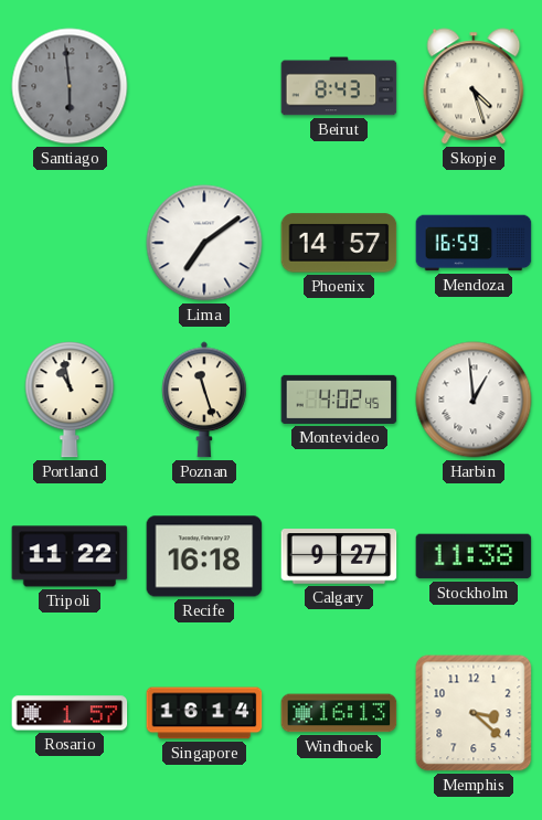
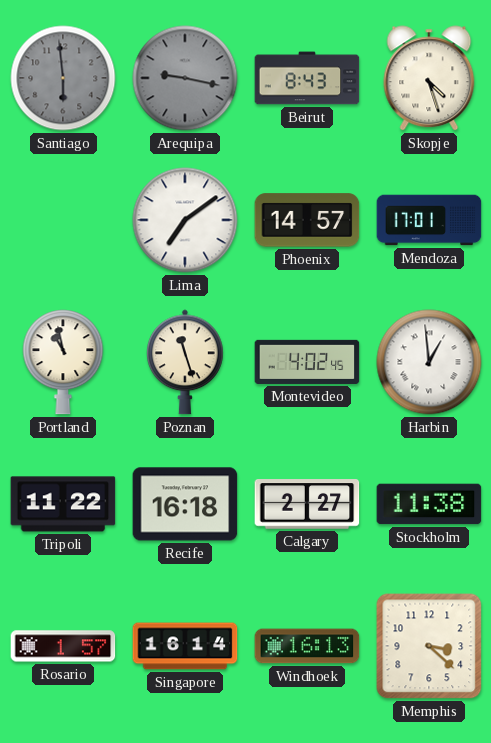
Arequipa: none -> 9:17 (185, 78)
Mendoza: 16:59 -> 17:01 (429, 220)
Calgary: 9:27 -> 2:27 (307, 504)
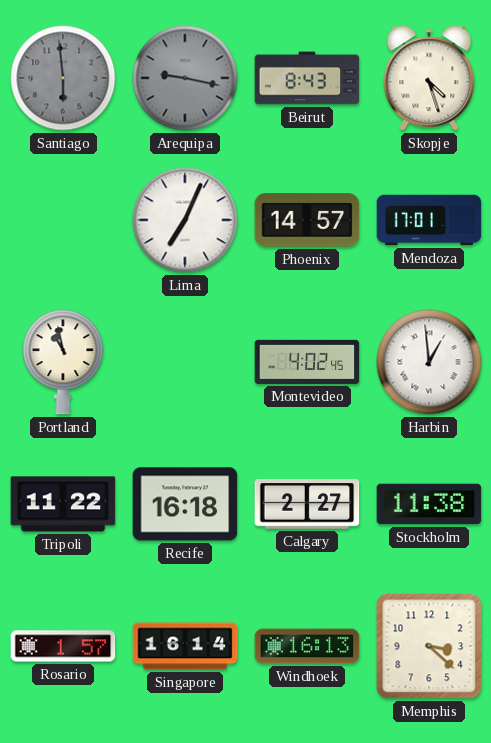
Lima: 7:09 -> 7:04 (185, 220)
Poznan: 11:27 -> none (186, 362)
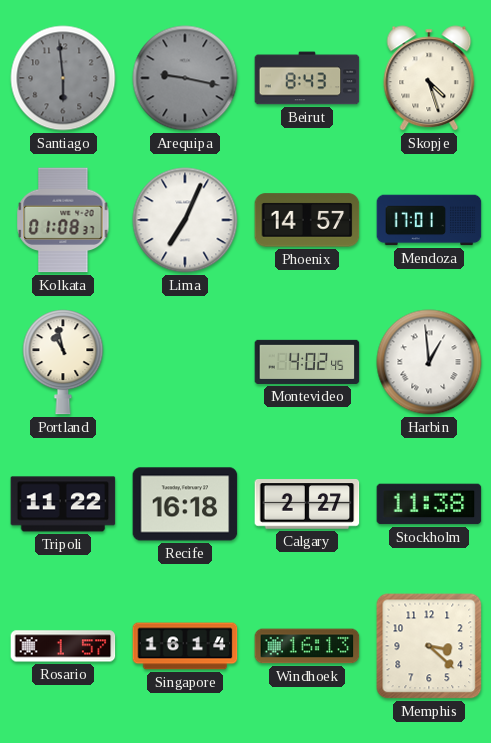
Kolkata: none -> 01:08 (63, 220)
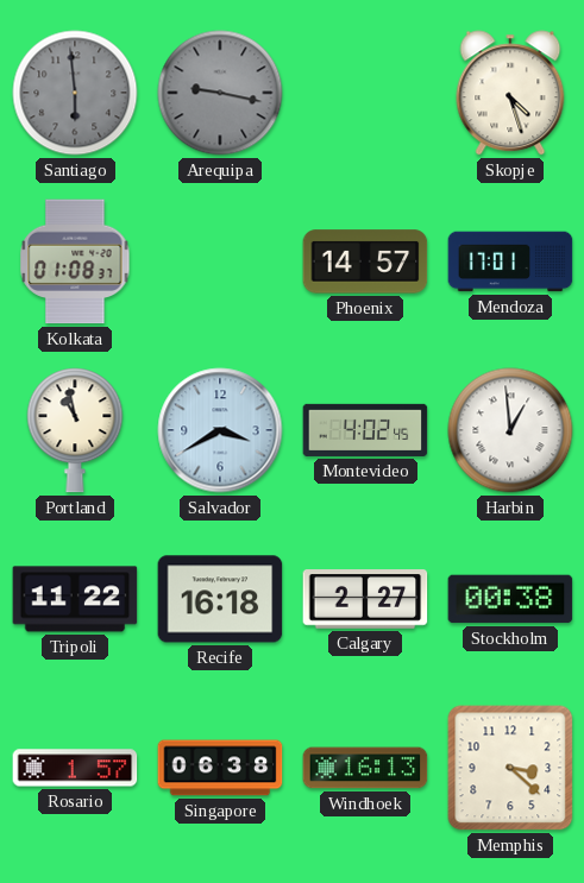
Beirut: 8:43 -> none (307, 78)
Lima: 7:04 -> none (185, 220)
Salvador: none -> 3:40 (220, 430)
Stockholm: 11:38 -> 00:38 (510, 599)
Singapore: 16:14 -> 06:38 (220, 768)
